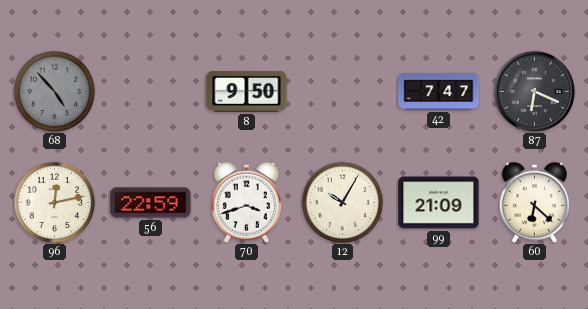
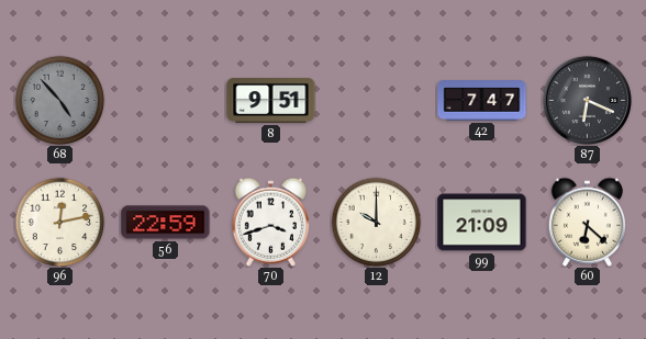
8: 9:50 -> 9:51 (271, 100)
12: 10:05 -> 10:00 (376, 222)
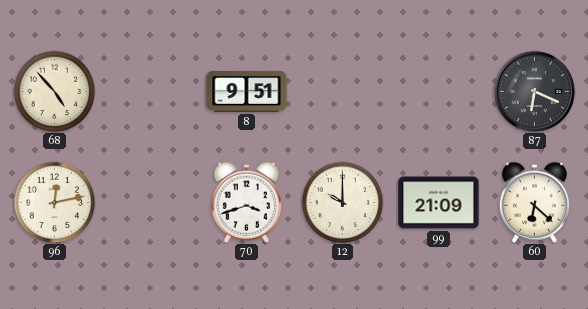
68 dial: grey -> cream (54, 91)
42: 7:47 -> none (482, 101)
56: 22:59 -> none (166, 223)
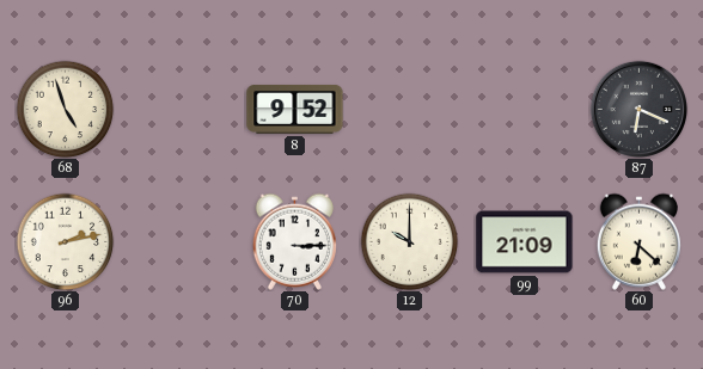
68: 4:53 -> 4:57 (65, 109)
8: 9:51 -> 9:52 (295, 109)
96: 12:13 -> 2:13 (65, 241)
70: 3:42 -> 3:15 (294, 241)
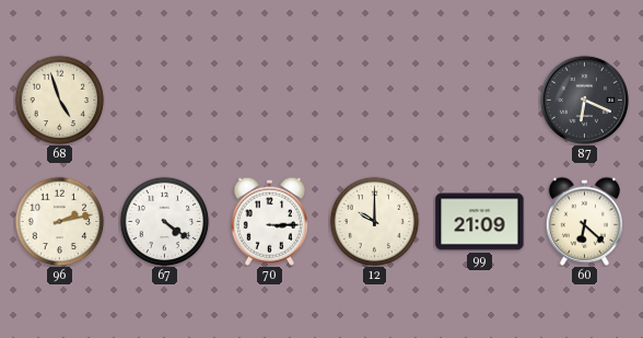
8: 9:52 -> none (295, 109)
67: none -> 4:21 (164, 221)
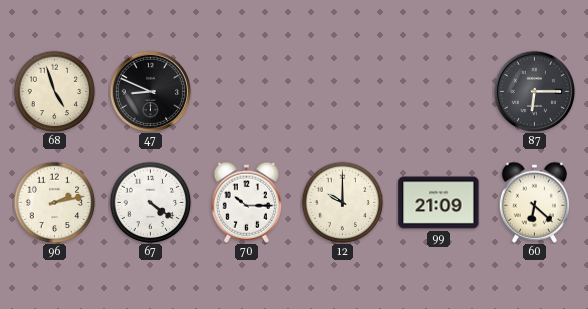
47: none -> 8:49 (150, 91)
87: 6:19 -> 6:15 (534, 91)
70: 3:15 -> 10:15 (246, 202)
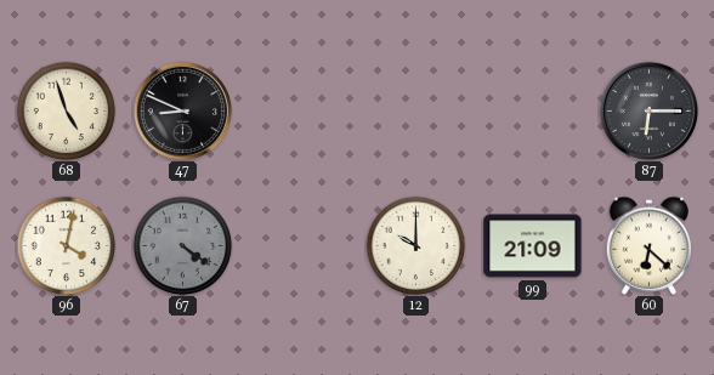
96: 2:13 -> 4:02 (66, 245)
67 dial: white -> grey (182, 245)
70: 10:15 -> none (246, 202)
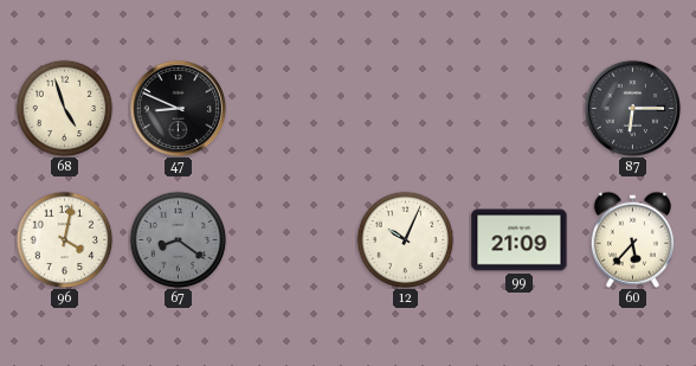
67: 4:21 -> 8:21 (178, 239)
12: 10:00 -> 10:04 (405, 239)
60: 6:22 -> 5:37 (632, 239)
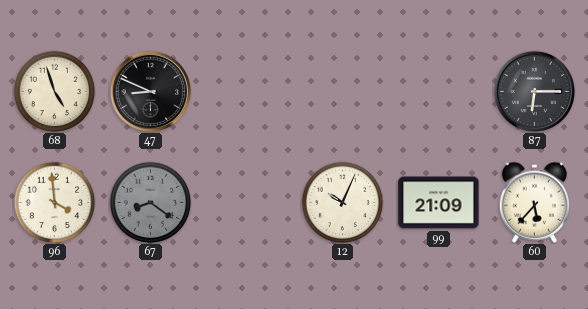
96: 4:02 -> 3:59 (54, 202)
